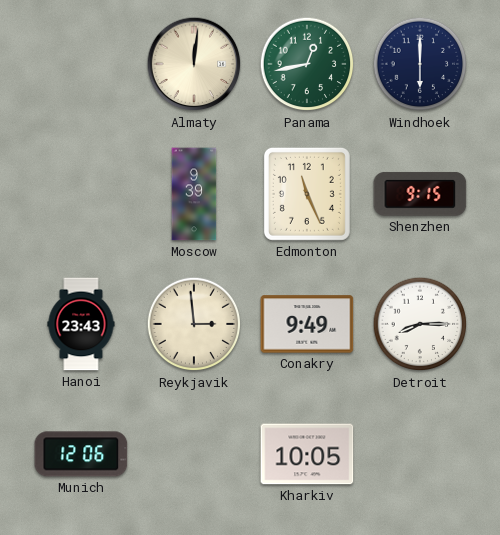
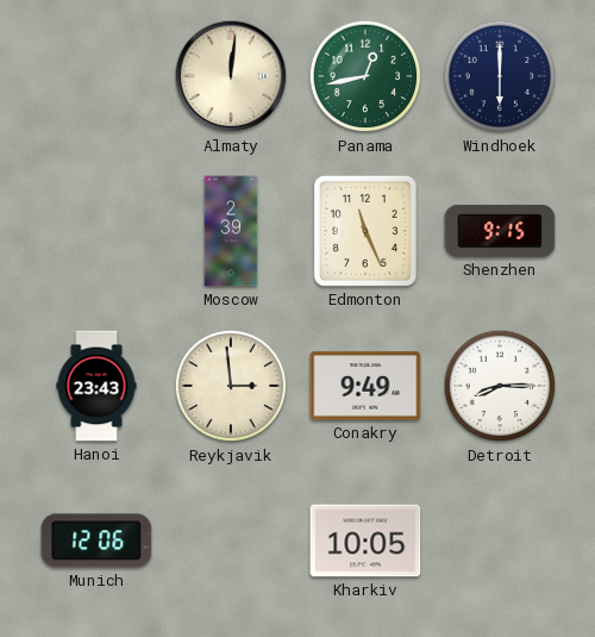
Moscow: 9:39 -> 2:39 (231, 231)
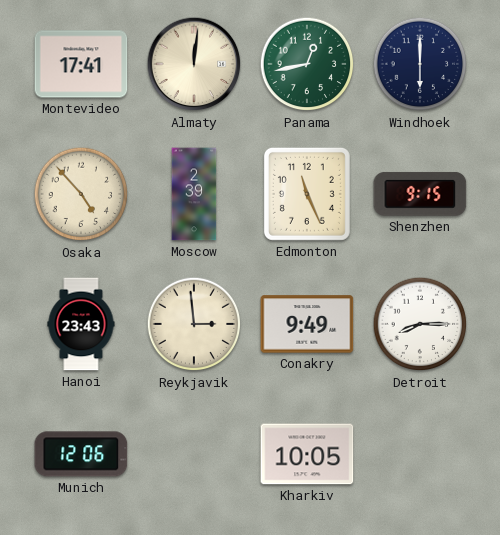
Montevideo: none -> 17:41 (81, 64)
Osaka: none -> 4:53 (81, 194)
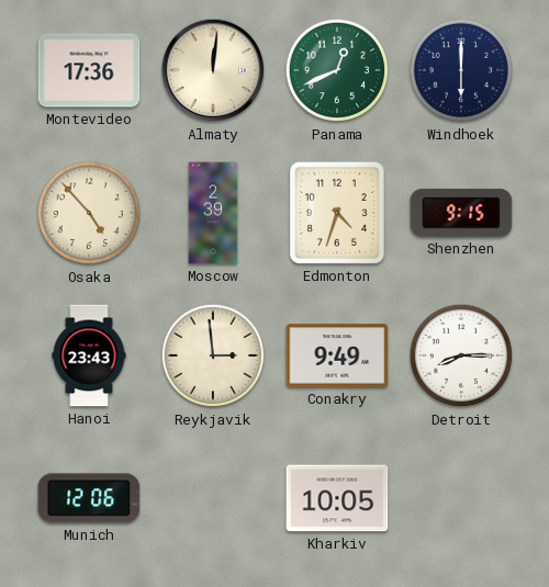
Montevideo: 17:41 -> 17:36 (89, 70)
Panama: 12:43 -> 12:41 (337, 70)
Edmonton: 11:26 -> 4:33 (337, 213)
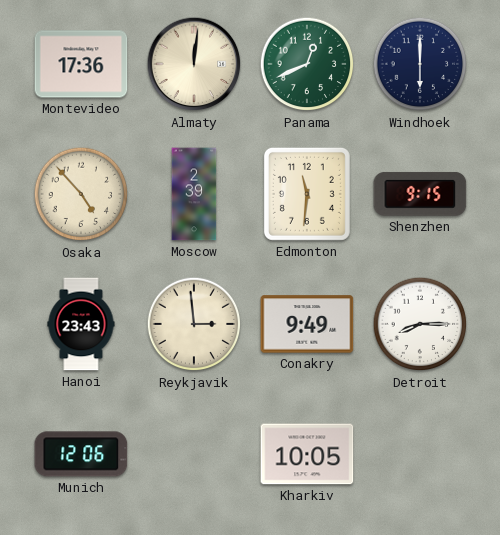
Edmonton: 4:33 -> 11:31 (307, 194)
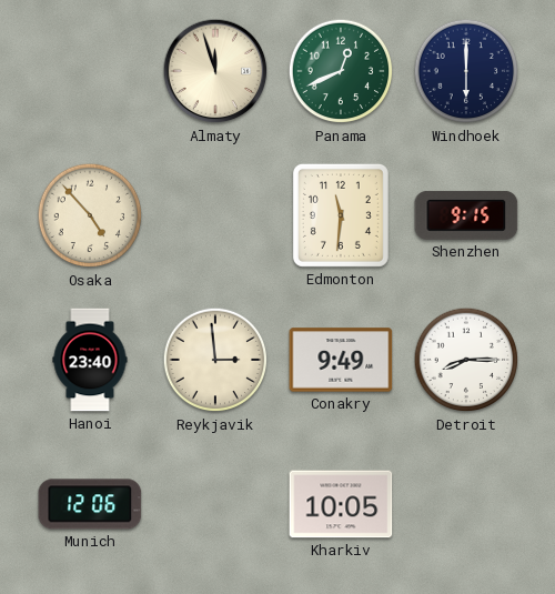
Montevideo: 17:36 -> none (81, 64)
Almaty: 12:01 -> 11:57 (215, 71)
Moscow: 2:39 -> none (194, 194)
Hanoi: 23:43 -> 23:40 (90, 360)
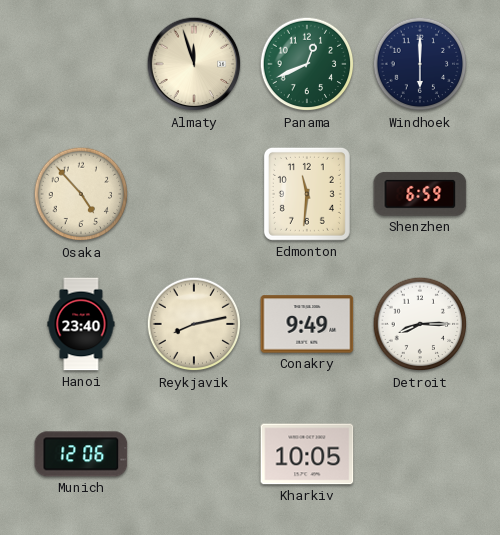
Shenzhen: 9:15 -> 6:59 (420, 194)
Reykjavik: 2:59 -> 8:13 (194, 324)
